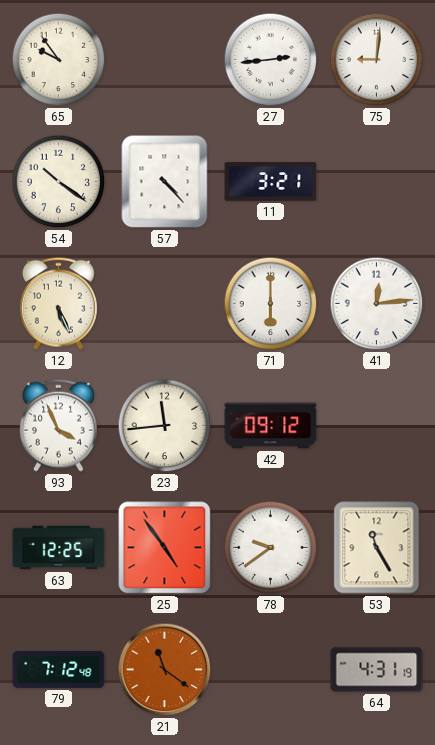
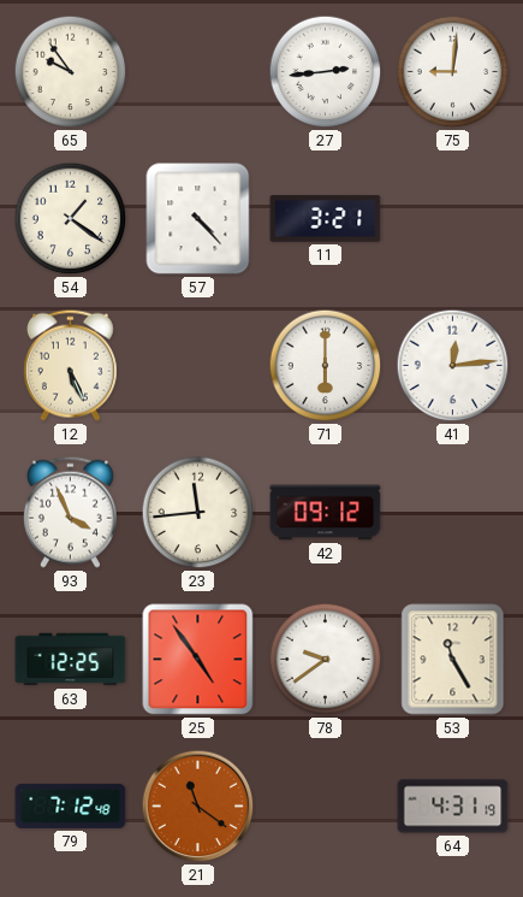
54: 10:21 -> 1:21 (71, 219)
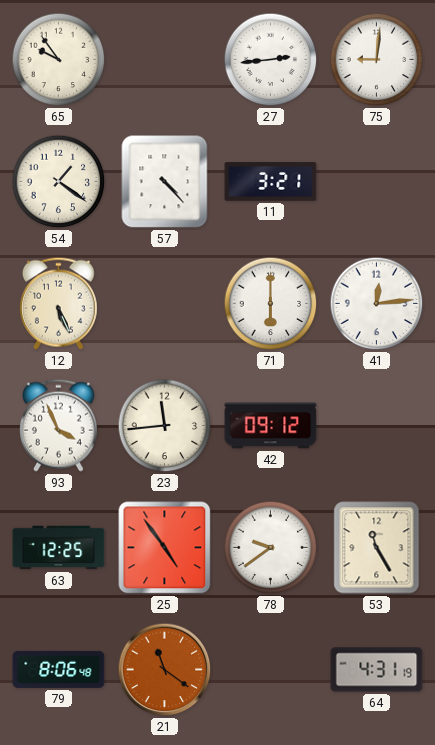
79: 7:12 -> 8:06 (59, 669)
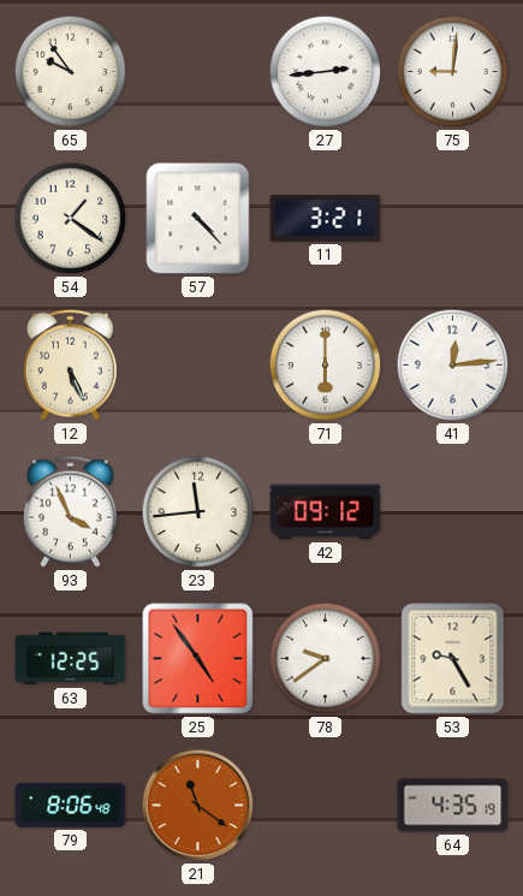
53: 11:25 -> 9:25 (453, 659)
64: 4:31 -> 4:35 (453, 806)
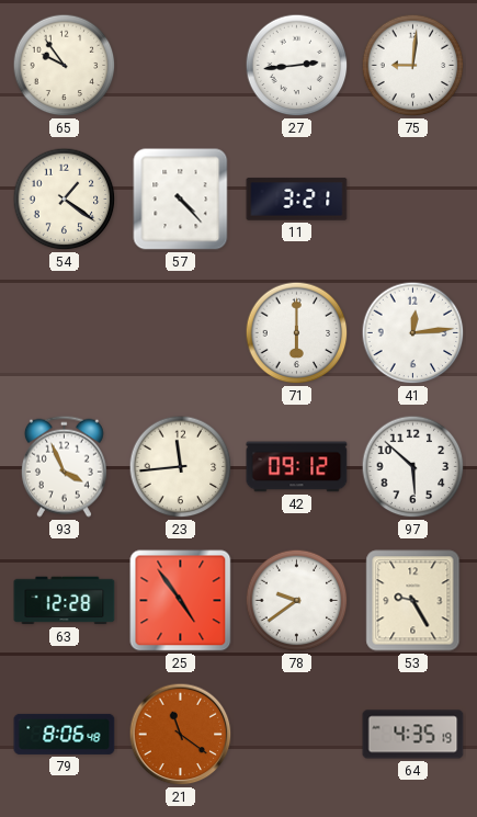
12: 5:26 -> none (70, 364)
97: none -> 5:52 (413, 467)
63: 12:25 -> 12:28 (65, 601)
